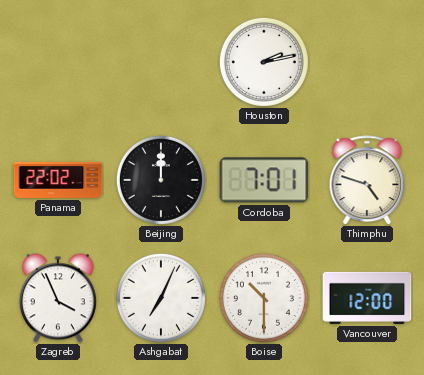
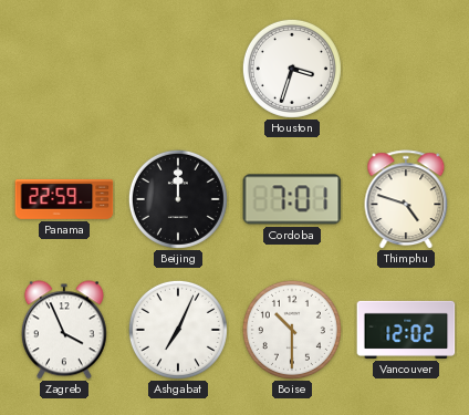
Houston: 2:13 -> 3:33 (292, 69)
Panama: 22:02 -> 22:59 (64, 199)
Vancouver: 12:00 -> 12:02 (406, 330)
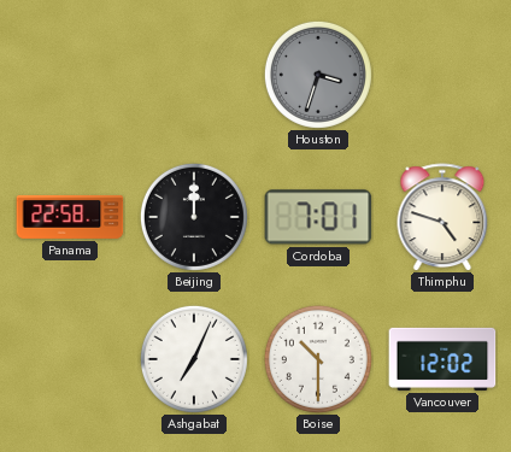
Houston dial: white -> grey (318, 75)
Panama: 22:59 -> 22:58 (70, 217)
Zagreb: 3:56 -> none (64, 330)
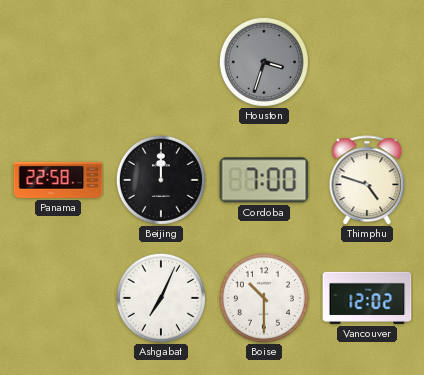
Cordoba: 7:01 -> 7:00 (264, 180)
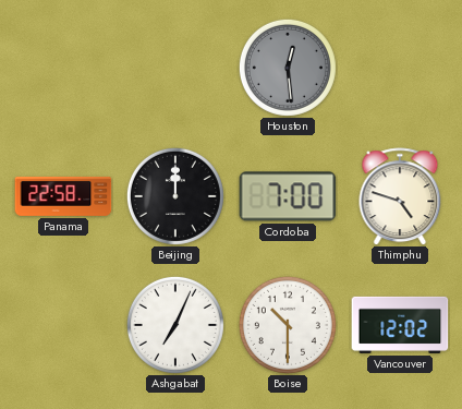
Houston: 3:33 -> 12:29 (288, 68)
